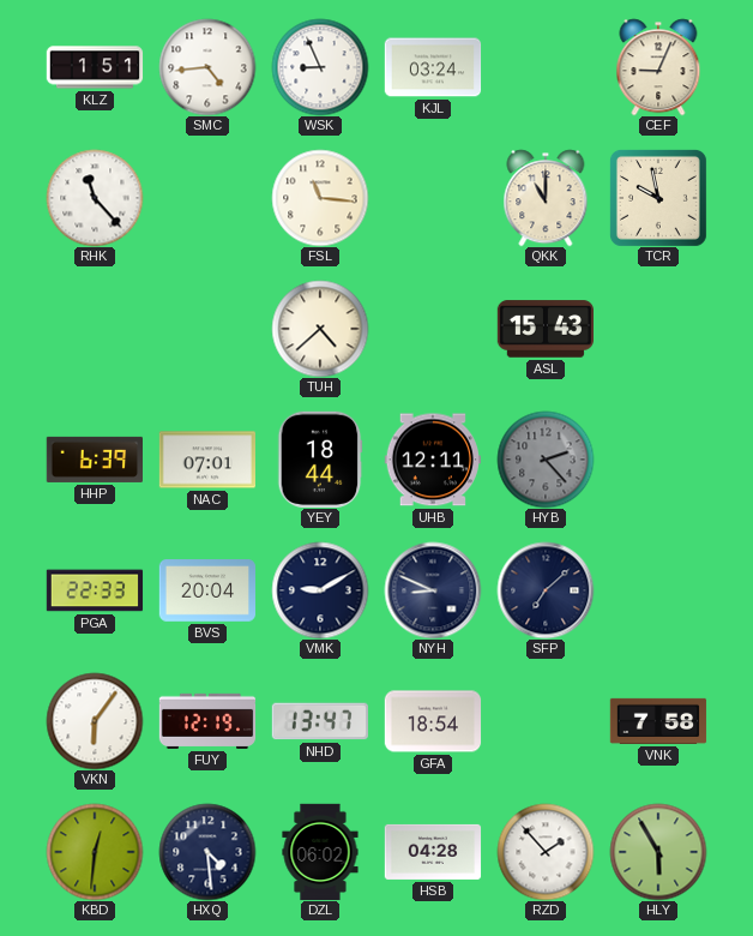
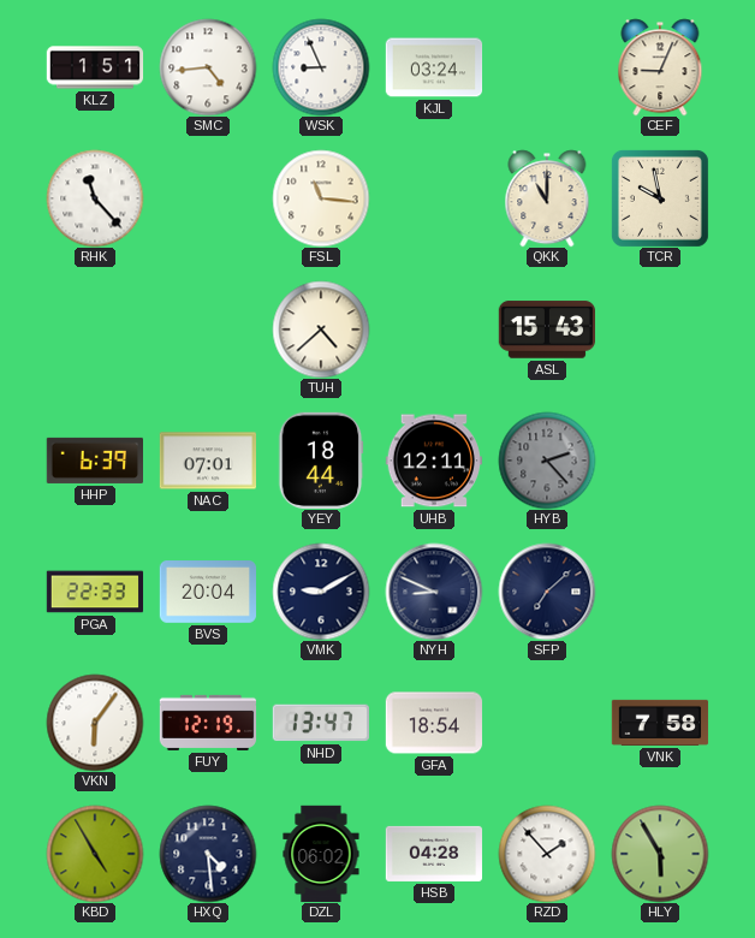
KBD: 12:31 -> 4:55 (95, 854)
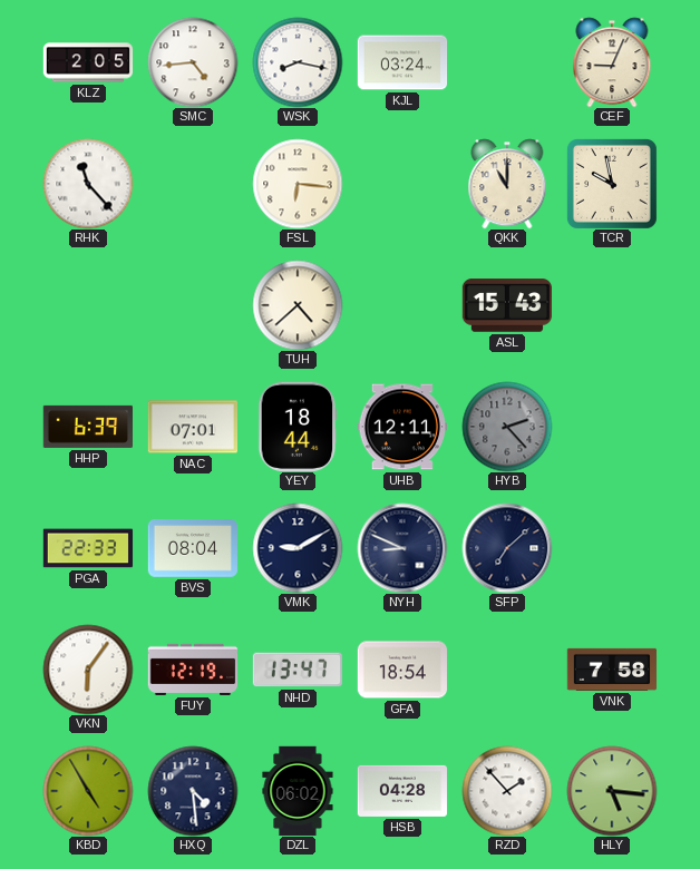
KLZ: 1:51 -> 2:05 (88, 62)
WSK: 8:56 -> 8:17 (298, 62)
FSL: 11:16 -> 6:16 (298, 184)
BVS: 20:04 -> 08:04 (193, 548)
HLY: 5:55 -> 5:16 (612, 791)
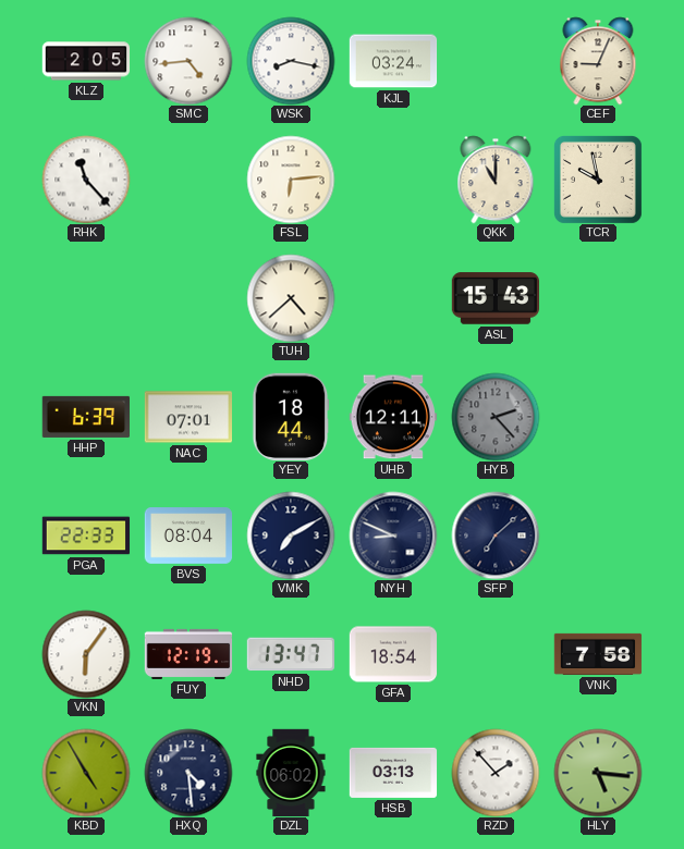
FSL: 6:16 -> 6:14 (291, 180)
VMK: 9:10 -> 7:10 (291, 536)
HSB: 04:28 -> 03:13 (393, 773)
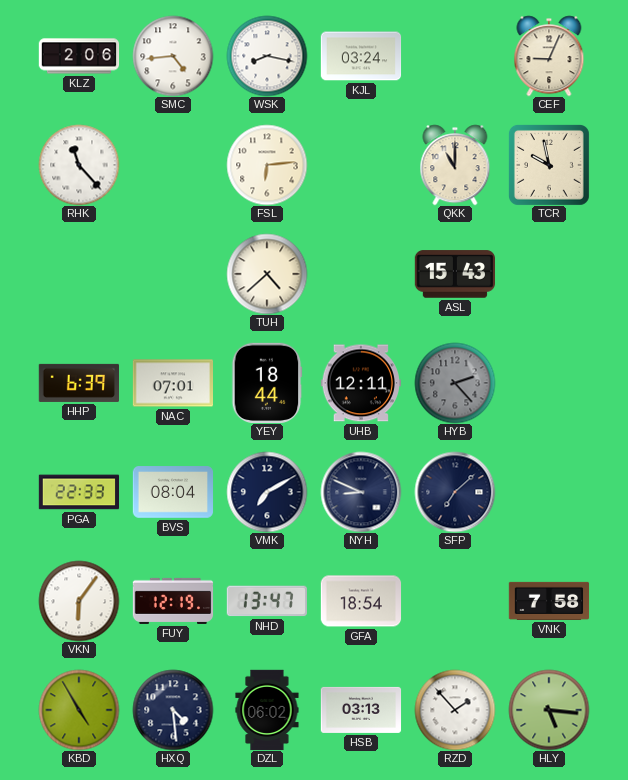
KLZ: 2:05 -> 2:06 (79, 56)
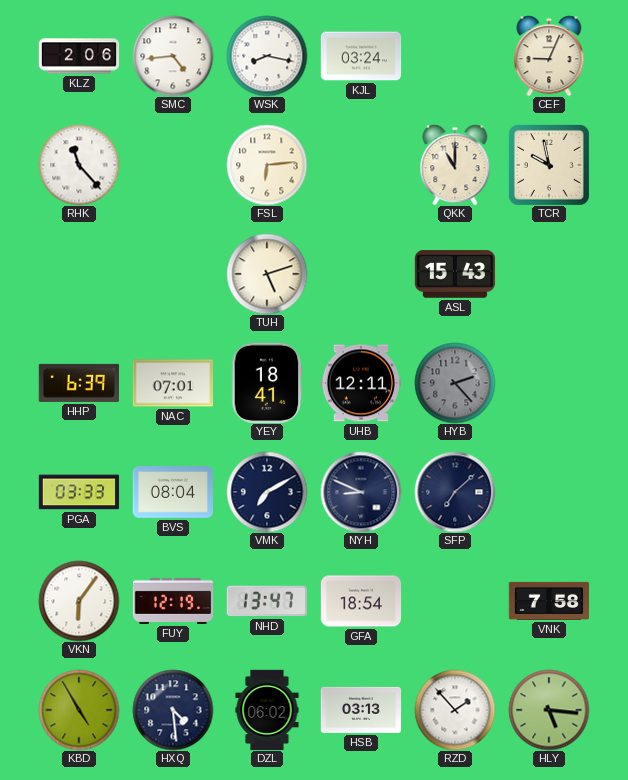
TUH: 4:38 -> 5:12 (267, 274)
YEY: 18:44 -> 18:41 (267, 382)
PGA: 22:33 -> 03:33 (79, 492)
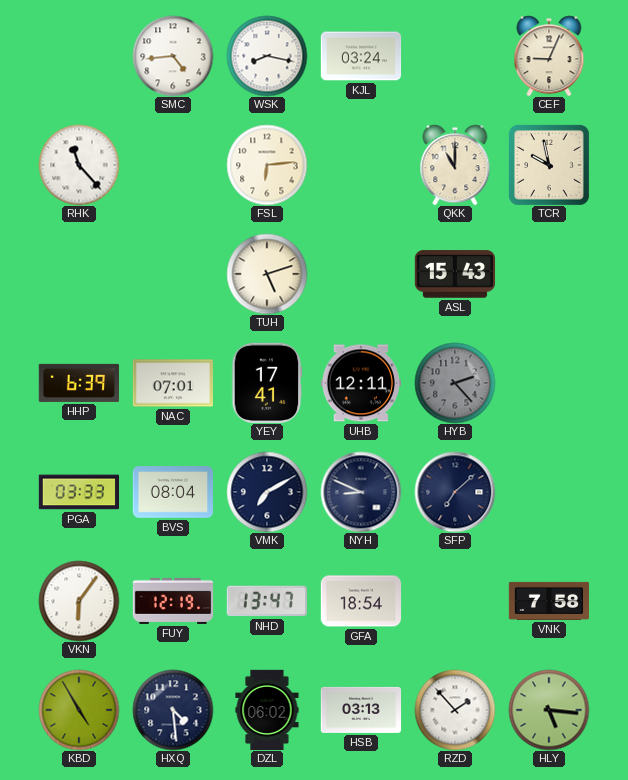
KLZ: 2:06 -> none (79, 56)
YEY: 18:41 -> 17:41 (267, 382)
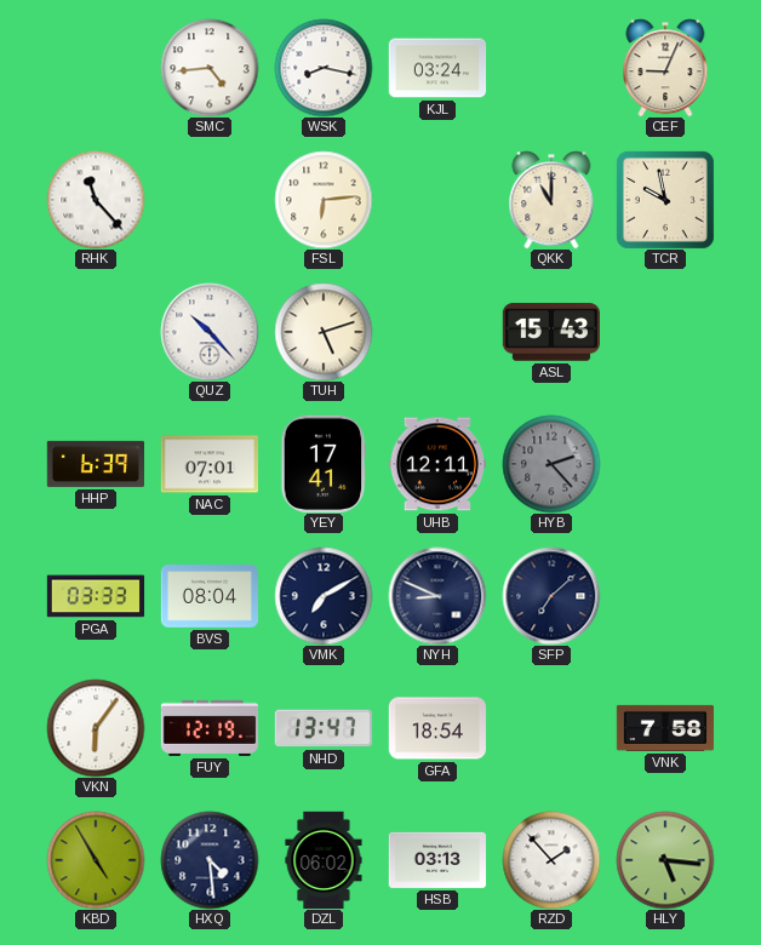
QUZ: none -> 10:23 (210, 332)
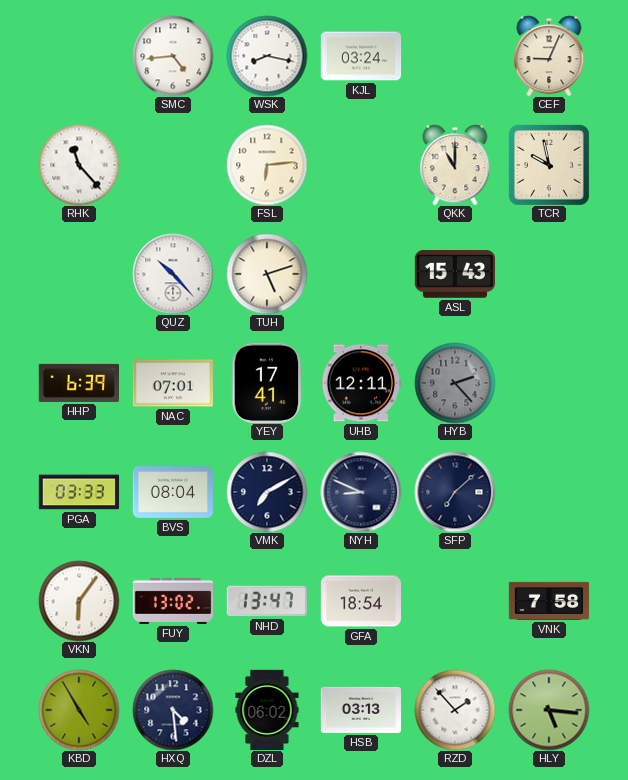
FUY: 12:19 -> 13:02 (173, 601)
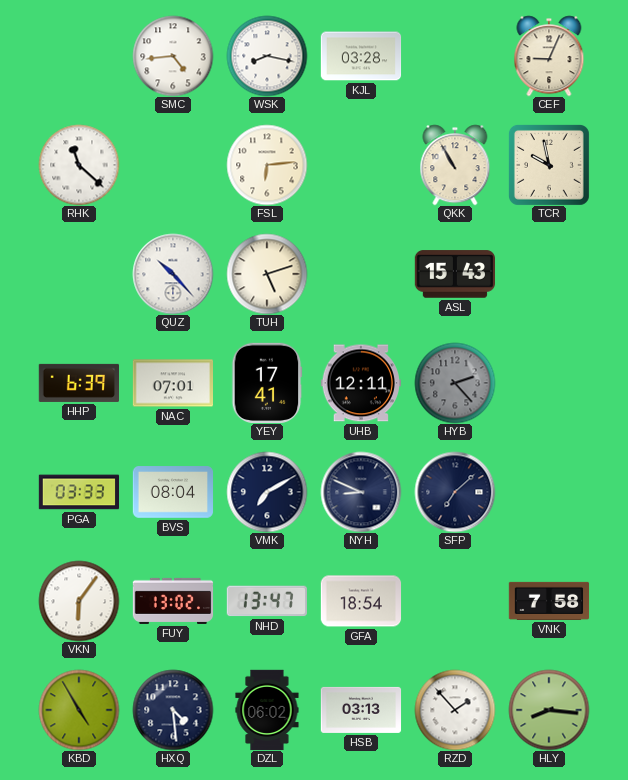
KJL: 03:24 -> 03:28 (361, 56)
RHK: 11:23 -> 11:22 (79, 165)
QKK: 11:00 -> 10:55 (455, 165)
HLY: 5:16 -> 8:16 (549, 710)
